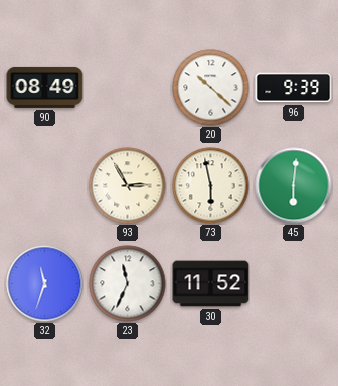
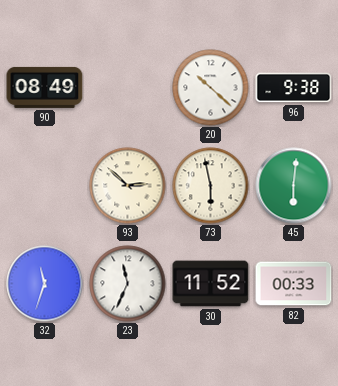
96: 9:39 -> 9:38 (294, 88)
93: 2:55 -> 2:52 (128, 186)
82: none -> 00:33 (294, 284)
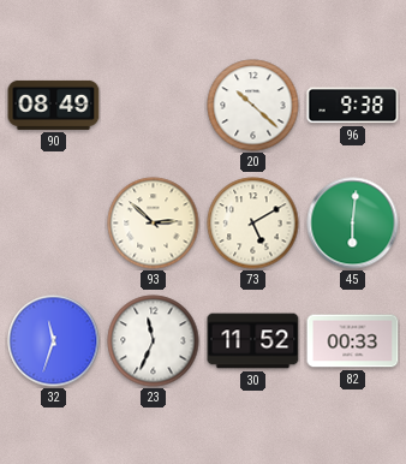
73: 5:58 -> 5:10 (253, 224)
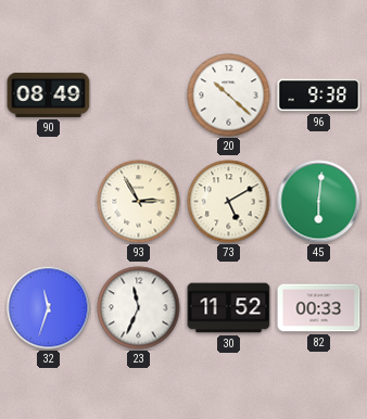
93: 2:52 -> 2:55 (139, 202)
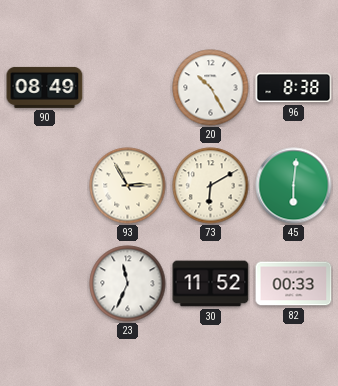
20: 10:22 -> 10:25 (211, 88)
96: 9:38 -> 8:38 (294, 88)
73: 5:10 -> 6:10 (211, 186)
32: 11:33 -> none (49, 308)
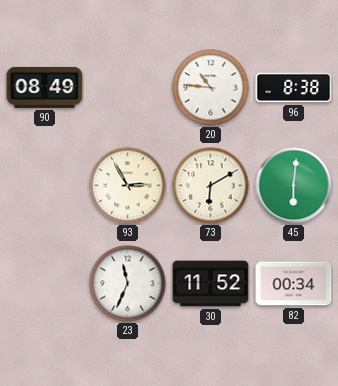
20: 10:25 -> 10:46 (211, 88)
82: 00:33 -> 00:34 (294, 284)
